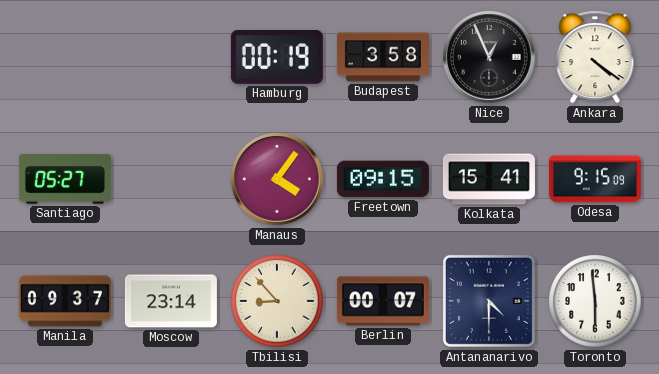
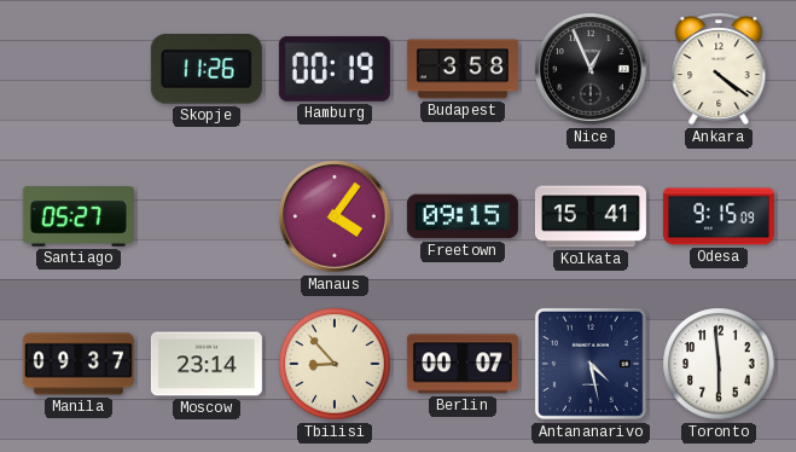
Skopje: none -> 11:26 (207, 70)
Antananarivo: 4:30 -> 4:28 (591, 364)
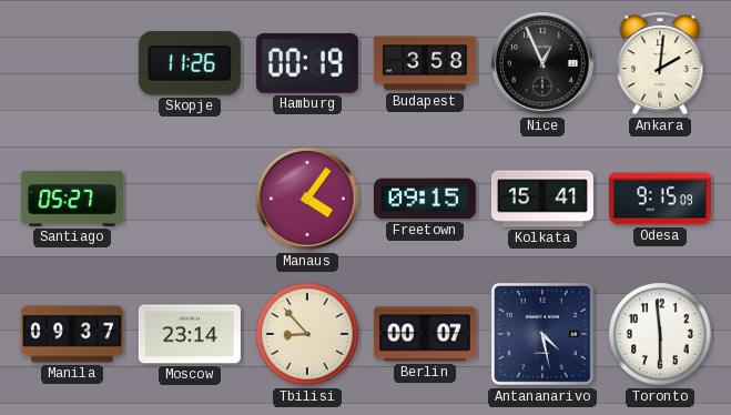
Ankara: 4:21 -> 2:01 (660, 63)
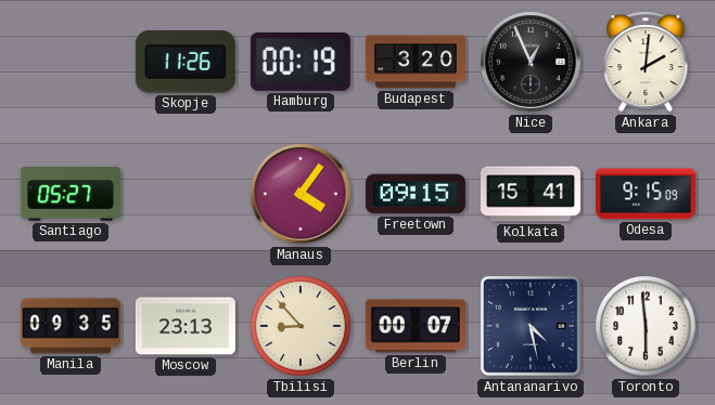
Budapest: 3:58 -> 3:20 (416, 62)
Manila: 09:37 -> 09:35 (71, 326)
Moscow: 23:14 -> 23:13 (186, 326)
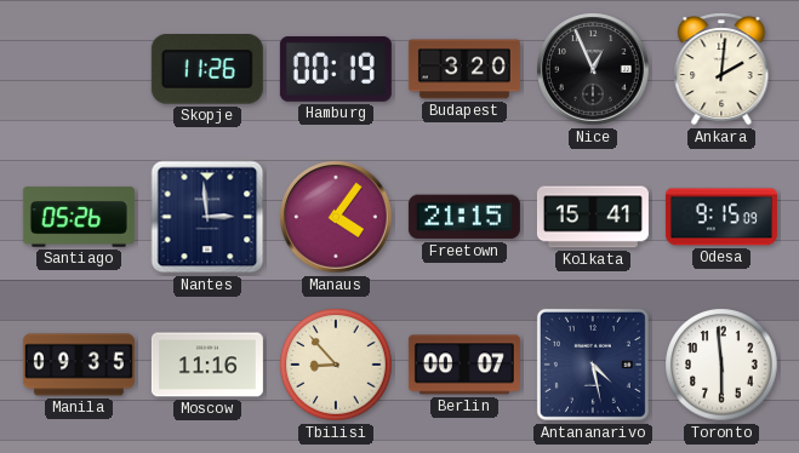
Santiago: 05:27 -> 05:26 (79, 217)
Nantes: none -> 2:59 (207, 217)
Freetown: 09:15 -> 21:15 (464, 217)
Moscow: 23:13 -> 11:16 (207, 365)
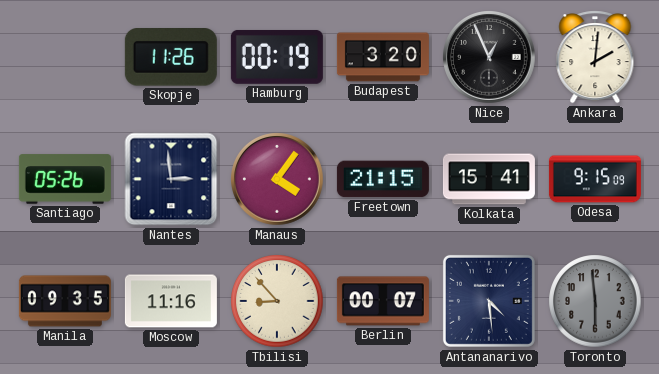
Antananarivo: 4:28 -> 4:29 (489, 301)
Toronto dial: white -> grey (595, 301)
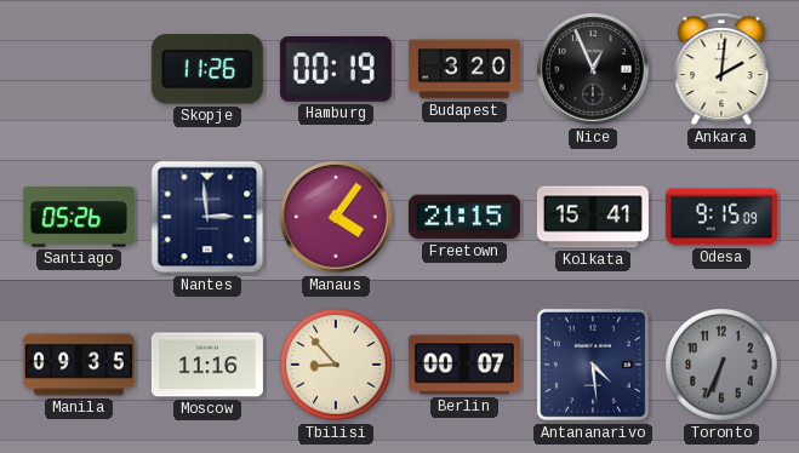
Toronto: 5:59 -> 6:34 (721, 365)
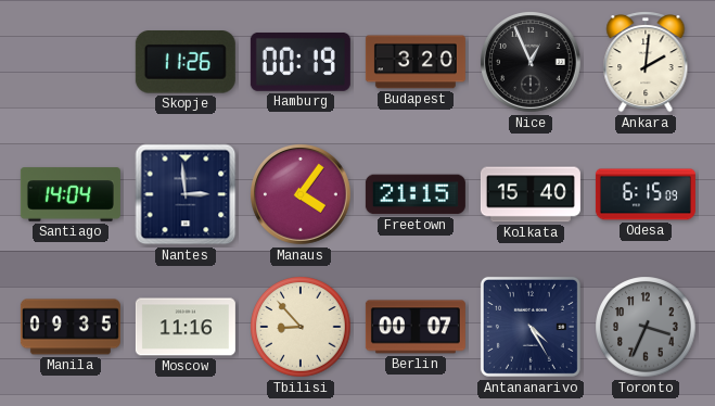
Santiago: 05:26 -> 14:04 (71, 194)
Kolkata: 15:41 -> 15:40 (531, 194)
Odesa: 9:15 -> 6:15 (646, 194)
Antananarivo: 4:29 -> 4:25 (531, 327)
Toronto: 6:34 -> 3:34 (646, 327)
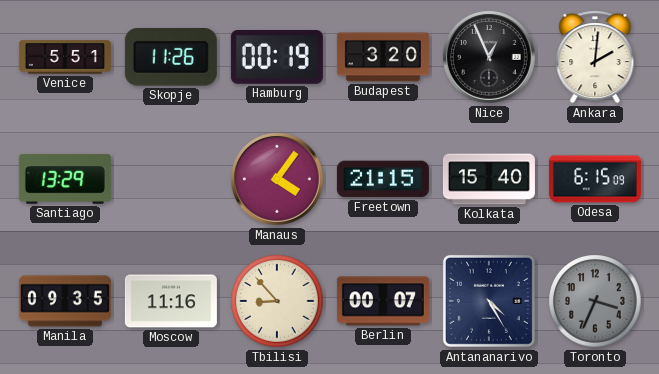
Venice: none -> 5:51 (65, 57)
Santiago: 14:04 -> 13:29 (65, 179)
Nantes: 2:59 -> none (186, 194)
